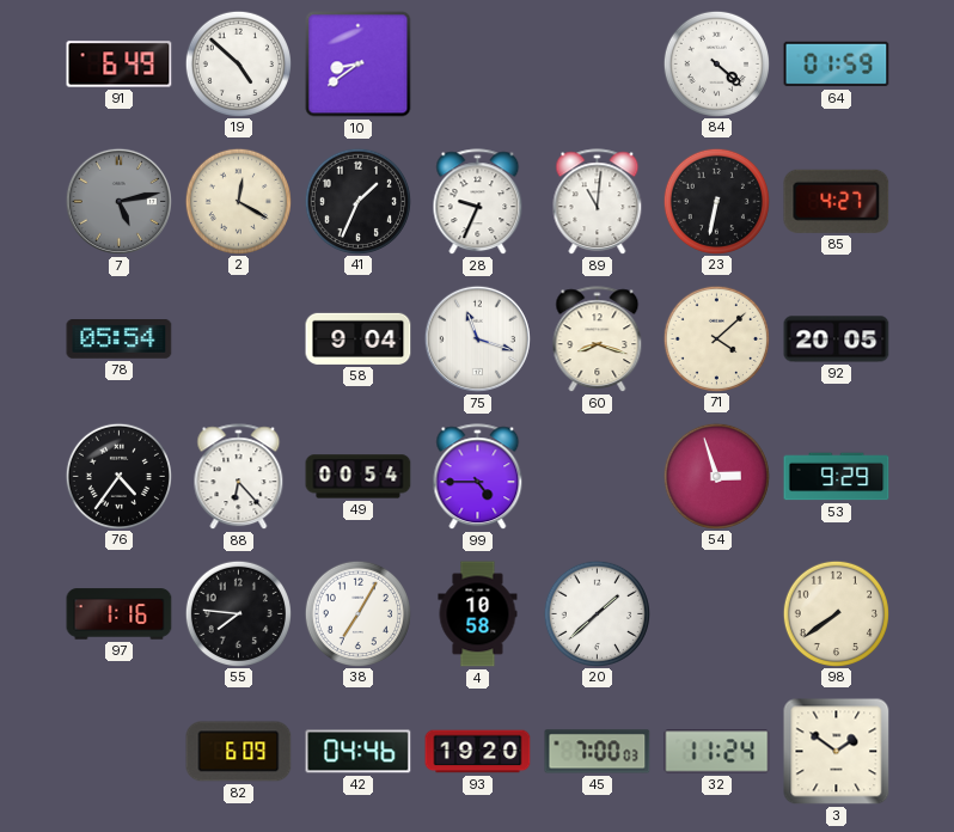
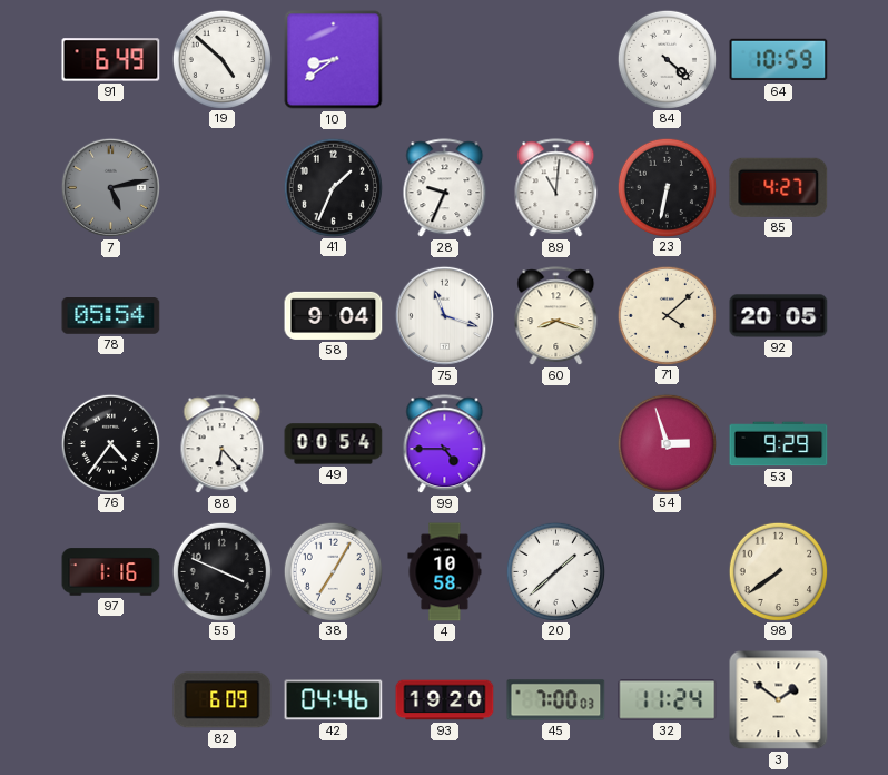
64: 01:59 -> 10:59 (779, 60)
2: 12:20 -> none (238, 201)
55: 7:46 -> 3:49 (221, 571)
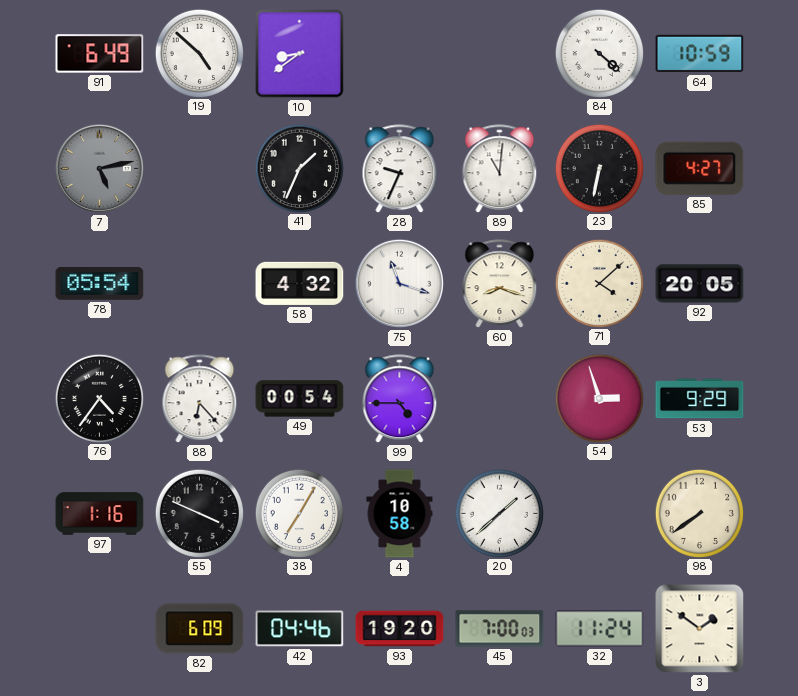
58: 9:04 -> 4:32 (300, 283)
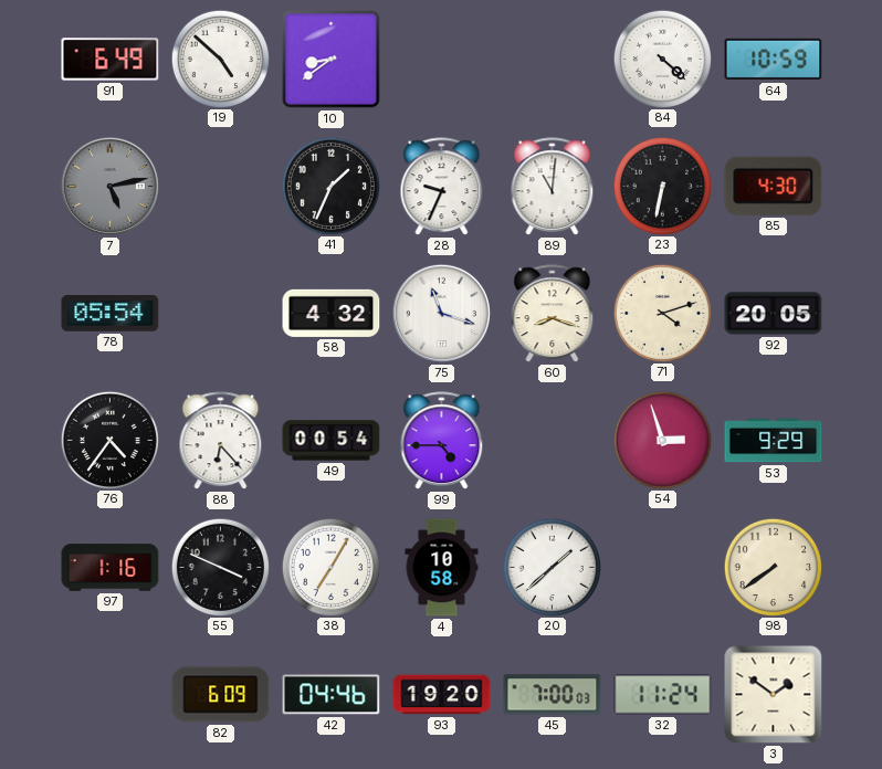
85: 4:27 -> 4:30 (774, 186)
71: 4:08 -> 4:12 (662, 313)
